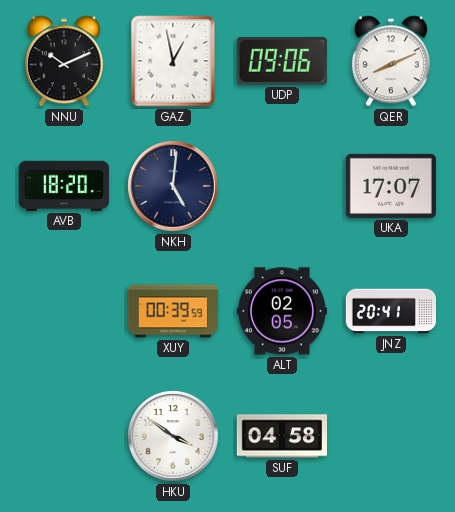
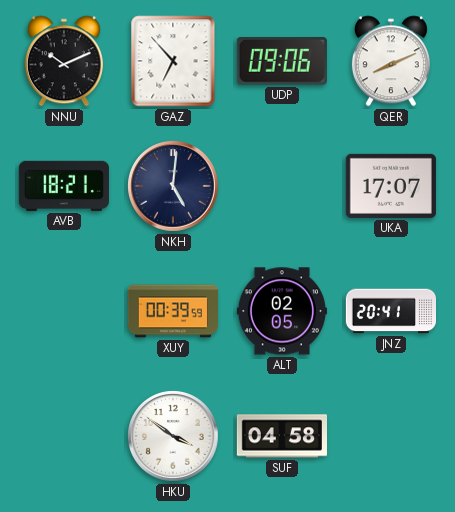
GAZ: 12:58 -> 6:53 (173, 61)
AVB: 18:20 -> 18:21 (64, 186)
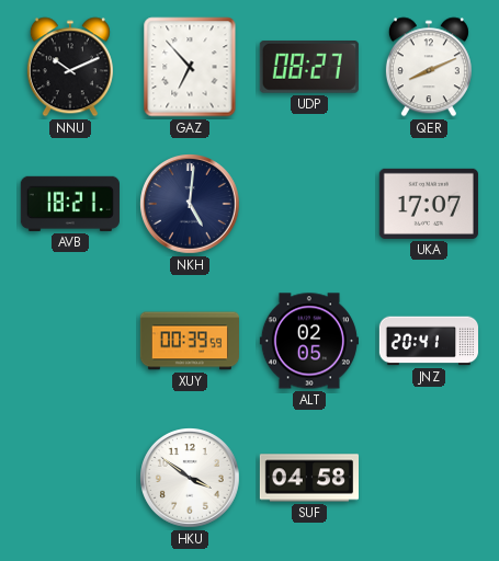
UDP: 09:06 -> 08:27 (309, 68)
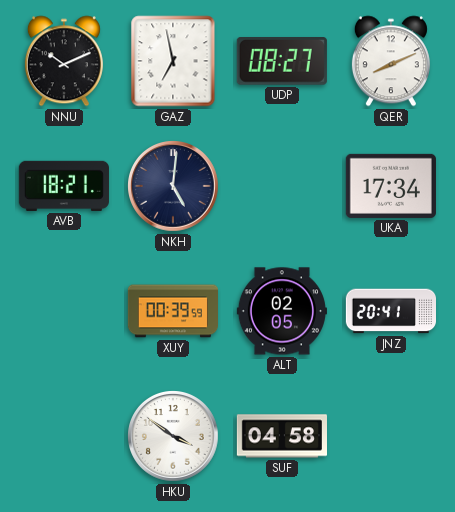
GAZ: 6:53 -> 6:58 (173, 61)
UKA: 17:07 -> 17:34 (391, 186)
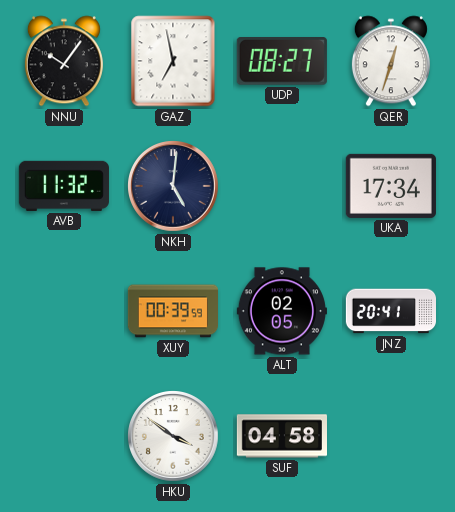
NNU: 10:11 -> 10:06 (64, 61)
QER: 8:11 -> 12:33 (391, 61)
AVB: 18:21 -> 11:32 (64, 186)
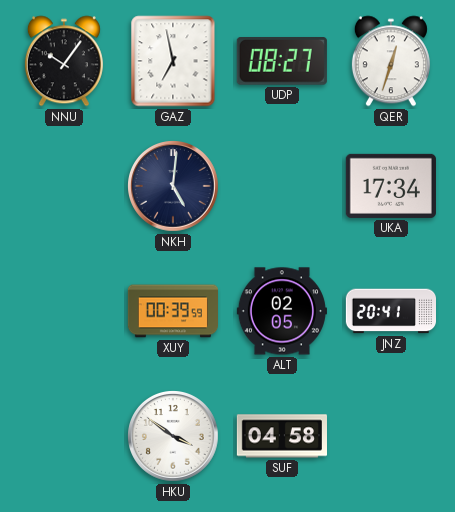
AVB: 11:32 -> none (64, 186)
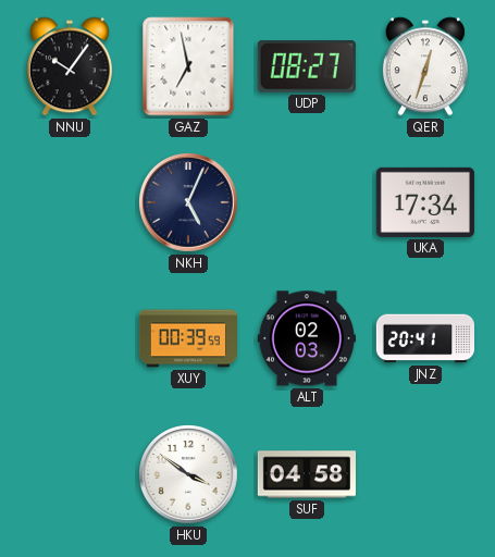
NKH: 5:01 -> 5:04 (189, 203)
ALT: 02:05 -> 02:03 (307, 338)
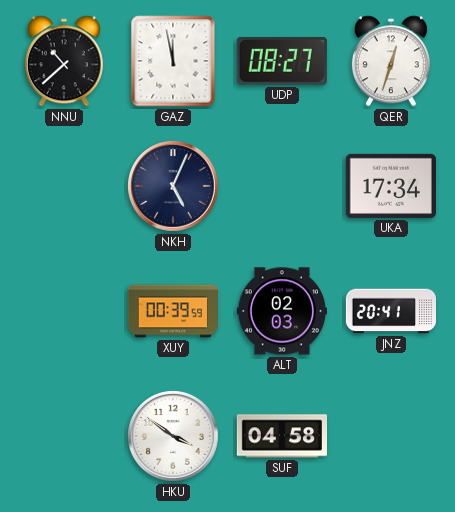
NNU: 10:06 -> 10:38 (64, 61)
GAZ: 6:58 -> 11:58 (173, 61)
